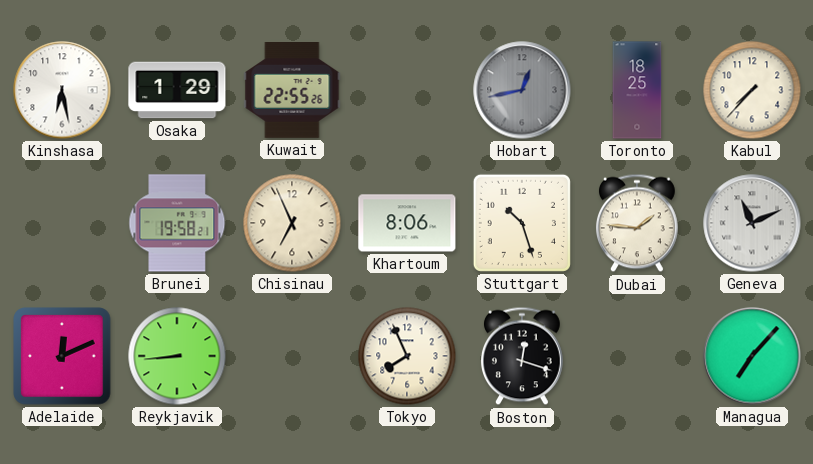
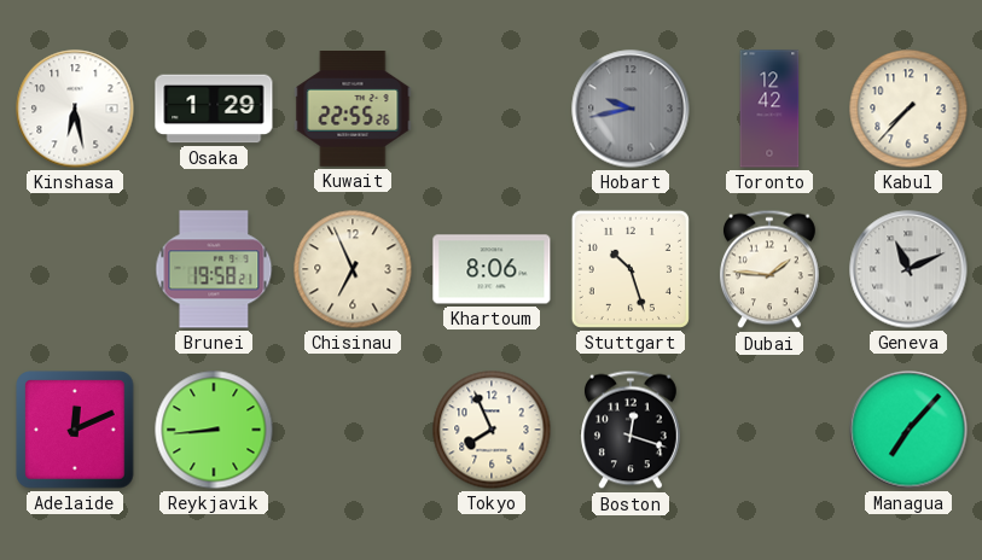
Hobart: 12:43 -> 9:43 (631, 109)
Toronto: 18:25 -> 12:42 (769, 109)
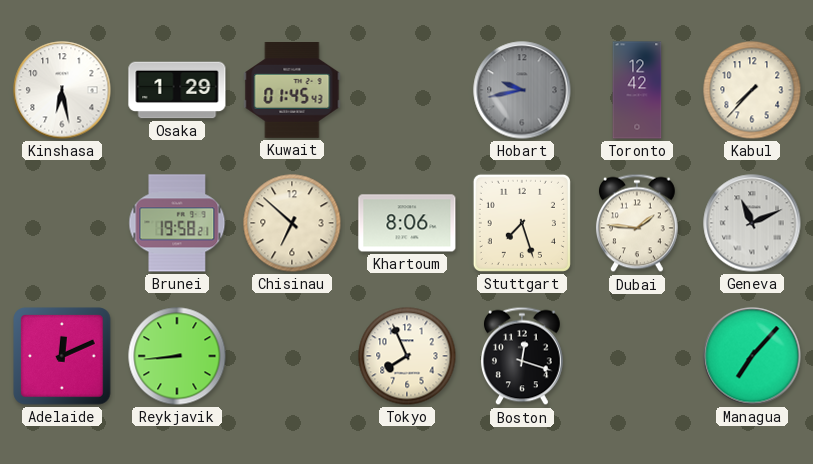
Kuwait: 22:55 -> 01:45 (292, 91)
Chisinau: 6:56 -> 6:52 (292, 223)
Stuttgart: 10:27 -> 7:27 (522, 223)
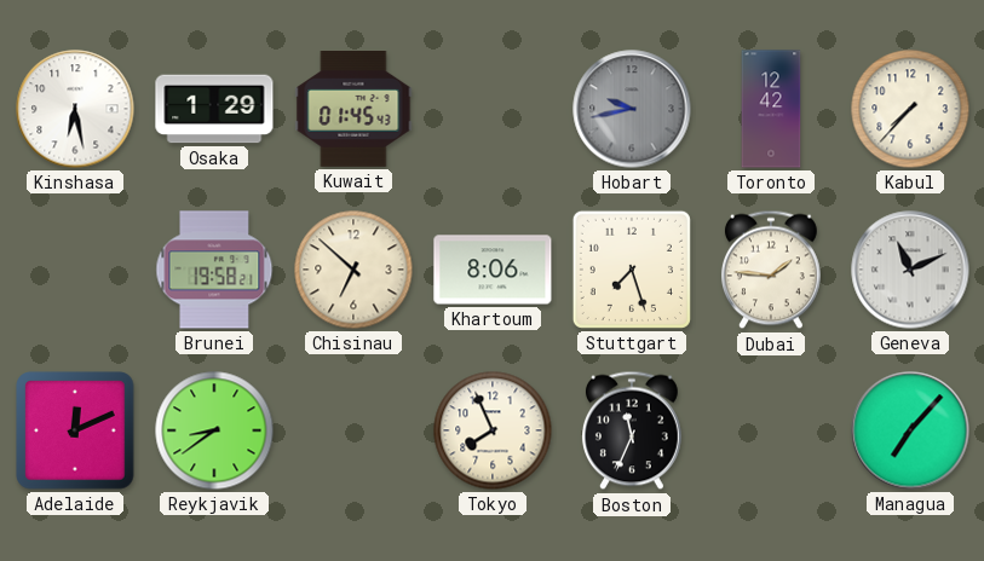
Reykjavik: 8:44 -> 8:39 (214, 430)
Boston: 12:18 -> 11:34 (632, 430)
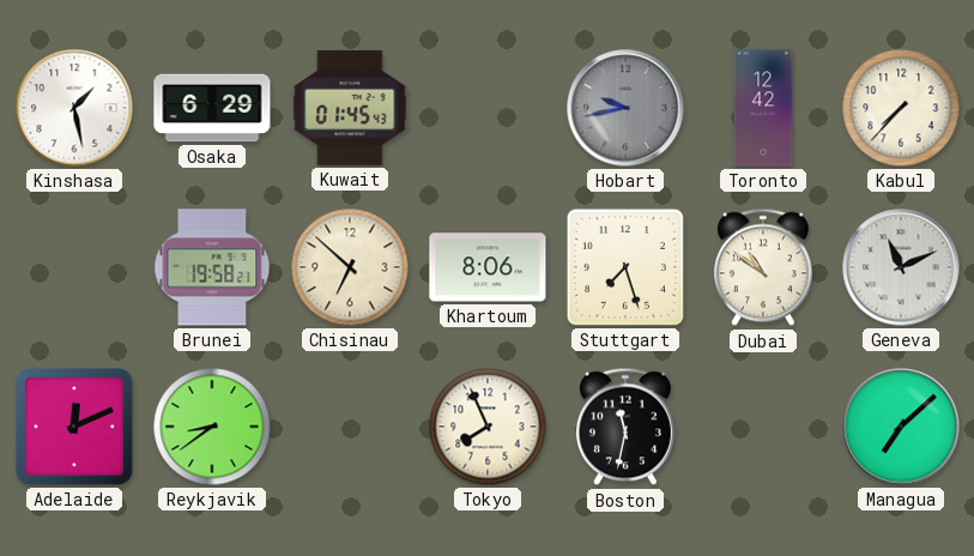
Kinshasa: 6:28 -> 1:28 (74, 108)
Osaka: 1:29 -> 6:29 (212, 108)
Dubai: 1:46 -> 10:51 (763, 267)
Boston: 11:34 -> 11:32 (625, 427)
Managua: 7:07 -> 7:08 (901, 427)
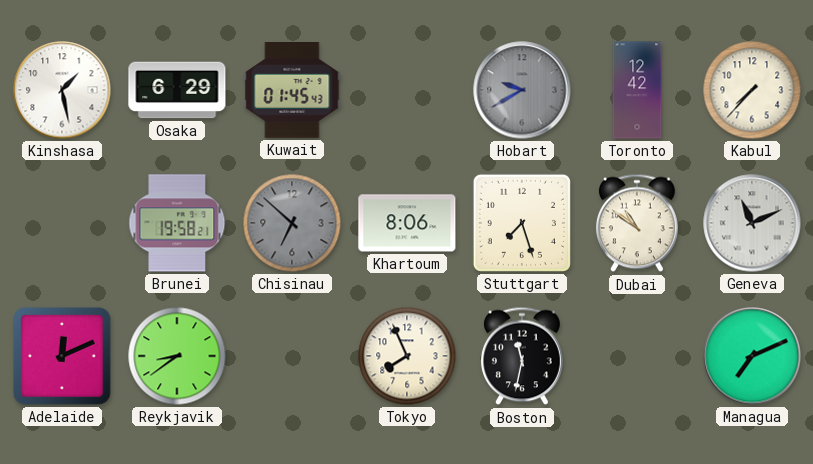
Hobart: 9:43 -> 9:40 (522, 90)
Chisinau dial: cream -> grey (292, 223)
Managua: 7:08 -> 7:11 (752, 356)
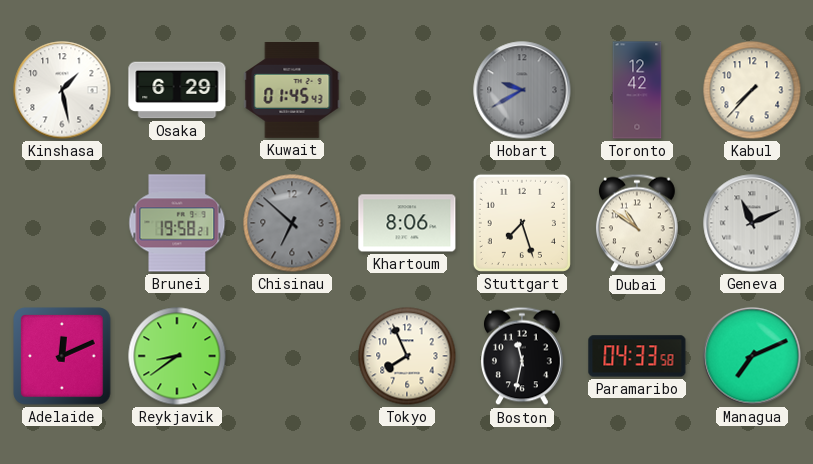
Paramaribo: none -> 04:33 (637, 356)
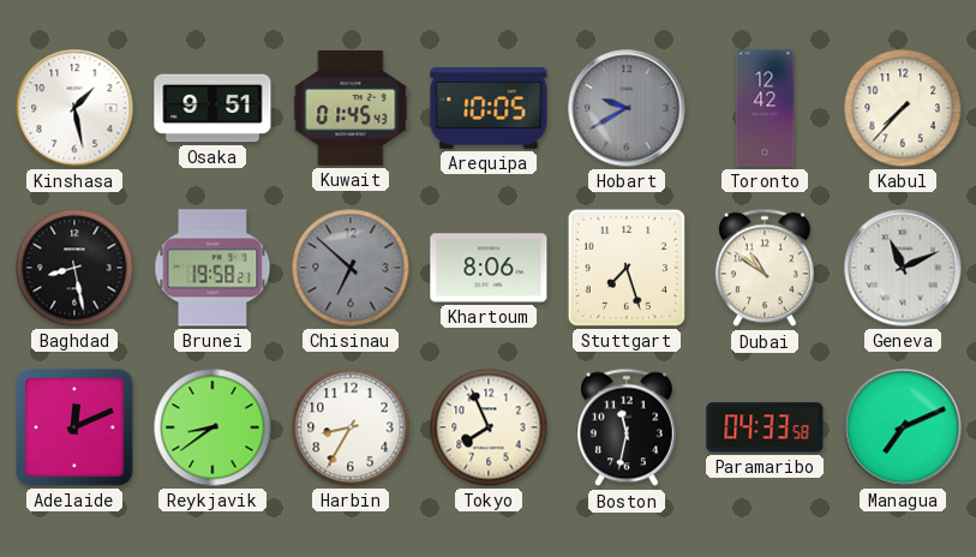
Osaka: 6:29 -> 9:51 (212, 108)
Arequipa: none -> 10:05 (489, 108)
Baghdad: none -> 8:28 (74, 268)
Harbin: none -> 8:35 (351, 427)
